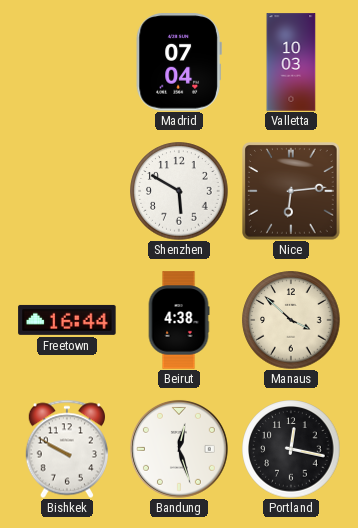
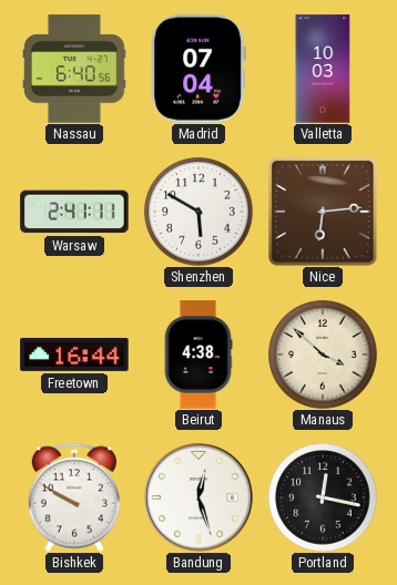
Nassau: none -> 6:40 (75, 69)
Warsaw: none -> 2:41 (74, 212)
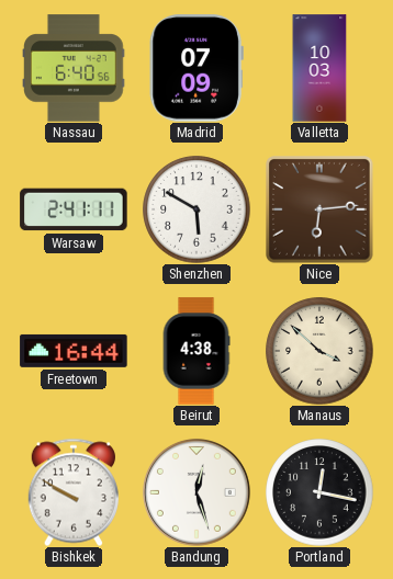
Madrid: 07:04 -> 07:09 (196, 68)
